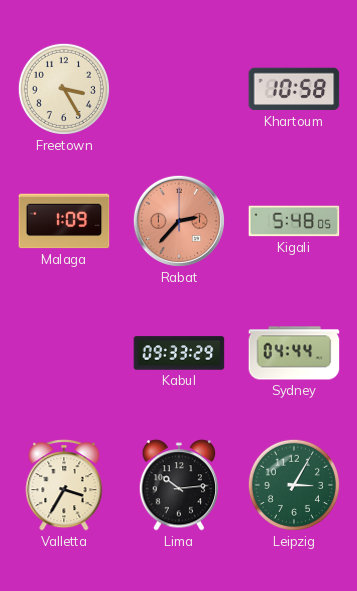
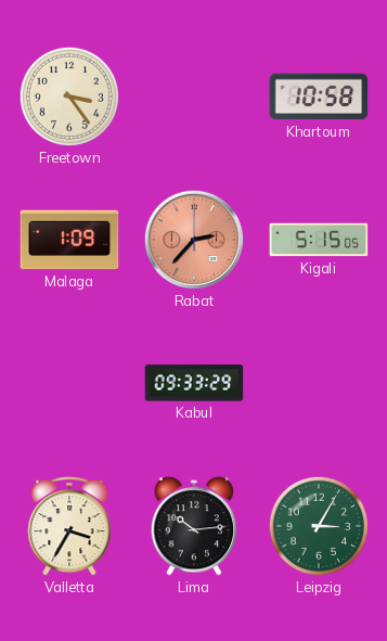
Freetown: 3:25 -> 3:24 (69, 97)
Kigali: 5:48 -> 5:15 (319, 240)
Sydney: 04:44 -> none (294, 353)
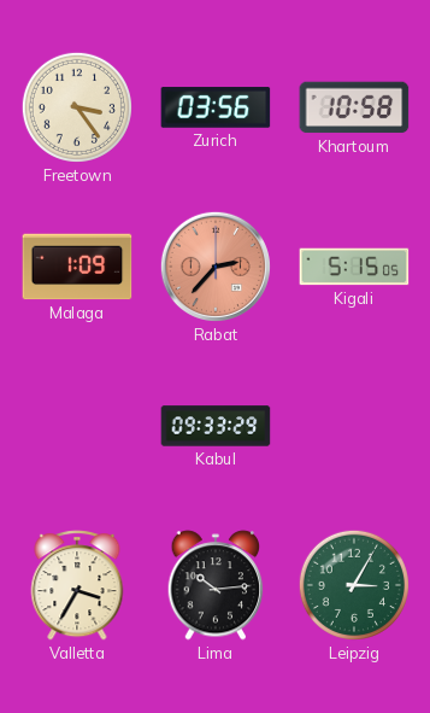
Zurich: none -> 03:56 (216, 107)
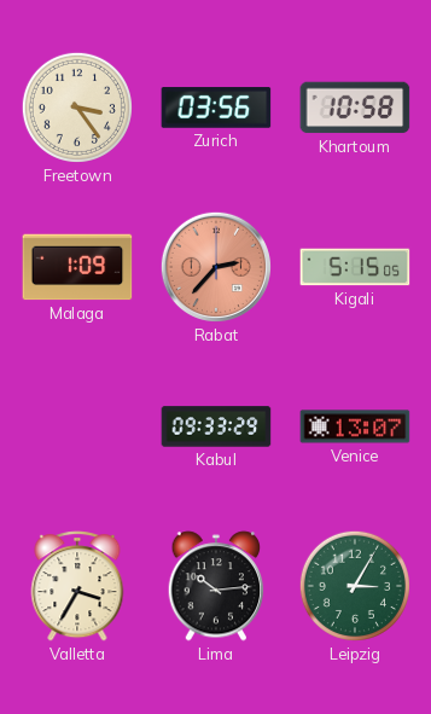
Venice: none -> 13:07 (355, 426)
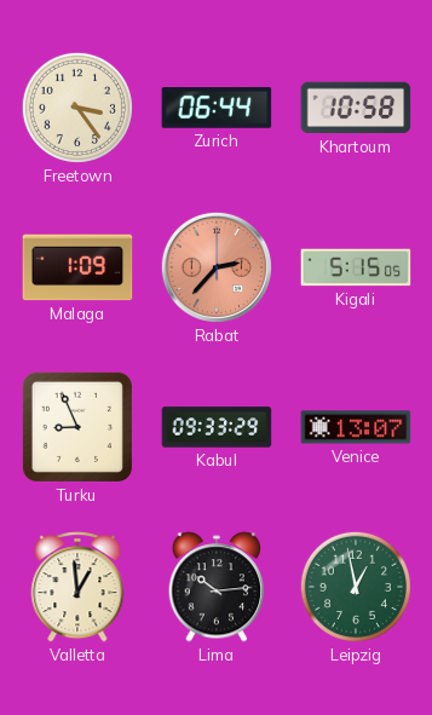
Zurich: 03:56 -> 06:44 (217, 108)
Turku: none -> 8:56 (77, 427)
Valletta: 3:35 -> 12:59 (77, 587)
Leipzig: 3:05 -> 12:58 (356, 587)
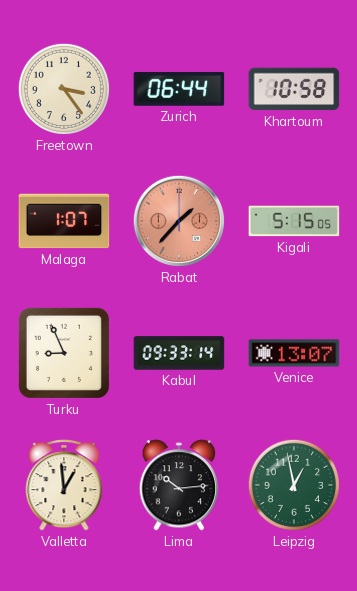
Malaga: 1:09 -> 1:07 (64, 221)
Rabat: 2:37 -> 1:37 (179, 221)
Kabul: 09:33:29 -> 09:33:14 (179, 353)
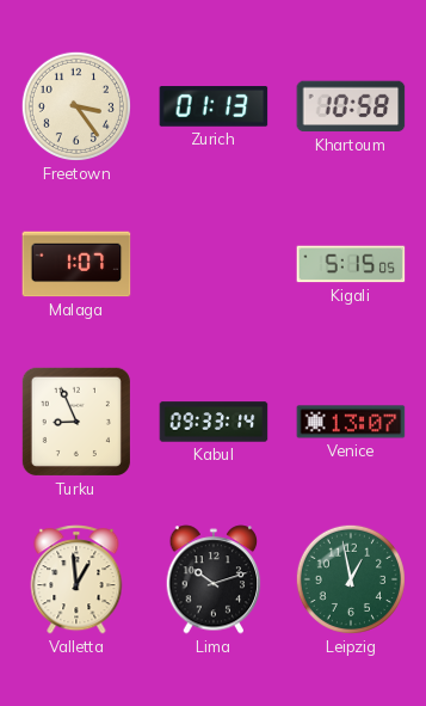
Zurich: 06:44 -> 01:13 (214, 106)
Rabat: 1:37 -> none (179, 221)
Lima: 10:14 -> 10:12 (214, 579)
